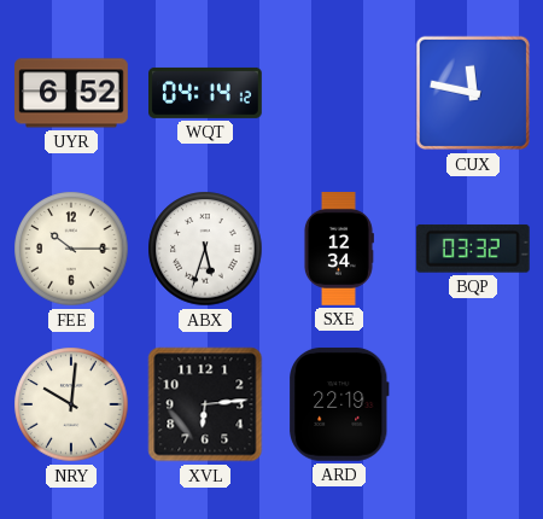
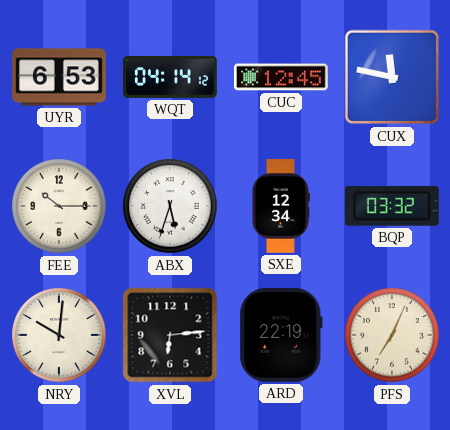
UYR: 6:52 -> 6:53 (60, 77)
CUC: none -> 12:45 (282, 77)
PFS: none -> 7:04 (392, 335)
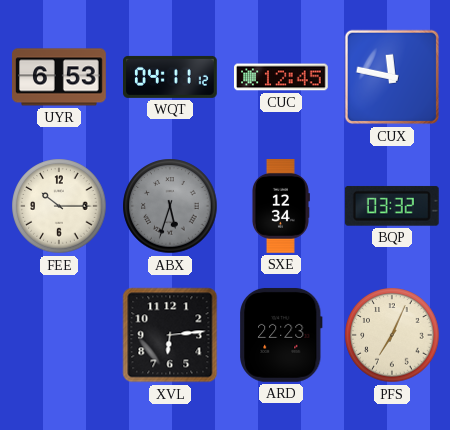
WQT: 04:14 -> 04:11 (171, 77)
ABX dial: white -> grey (170, 206)
NRY: 10:01 -> none (59, 335)
ARD: 22:19 -> 22:23 (281, 335)
